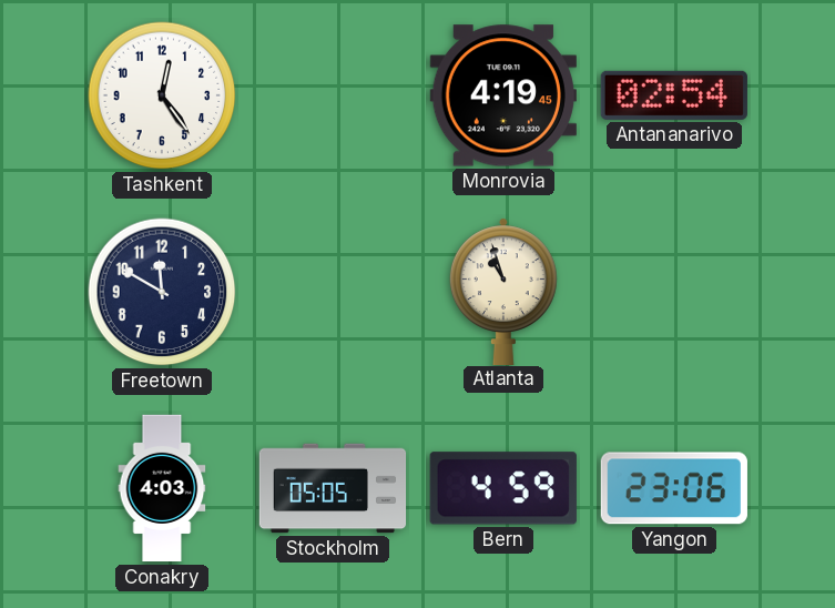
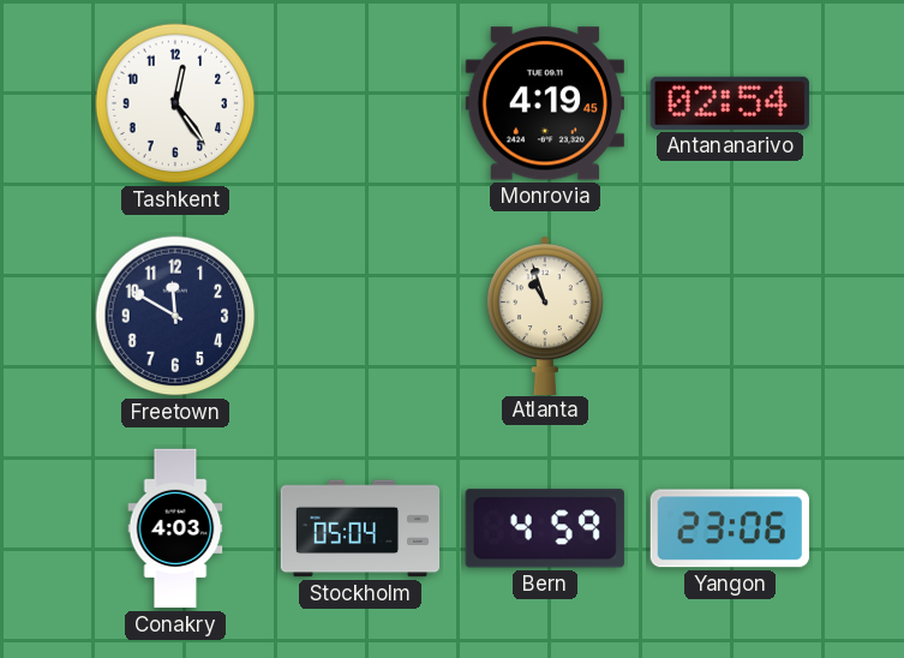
Stockholm: 05:05 -> 05:04 (360, 528)
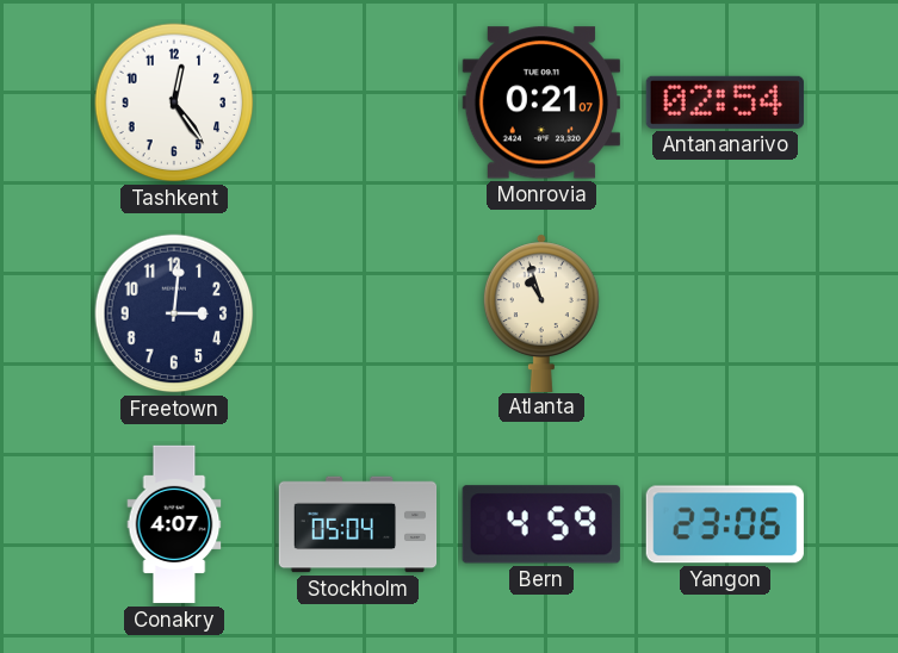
Monrovia: 4:19 -> 0:21 (541, 102)
Freetown: 11:50 -> 3:01 (174, 313)
Conakry: 4:03 -> 4:07 (174, 524)
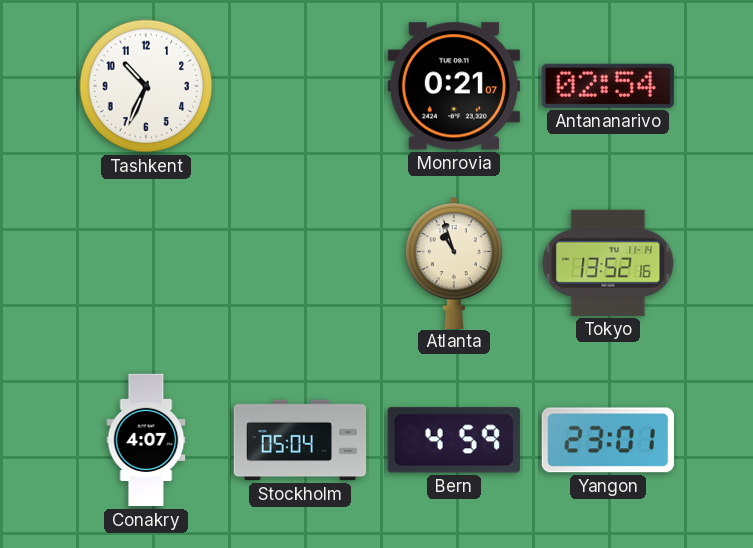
Tashkent: 12:24 -> 10:34 (146, 86)
Freetown: 3:01 -> none (174, 313)
Tokyo: none -> 13:52 (608, 263)
Yangon: 23:06 -> 23:01 (608, 440)
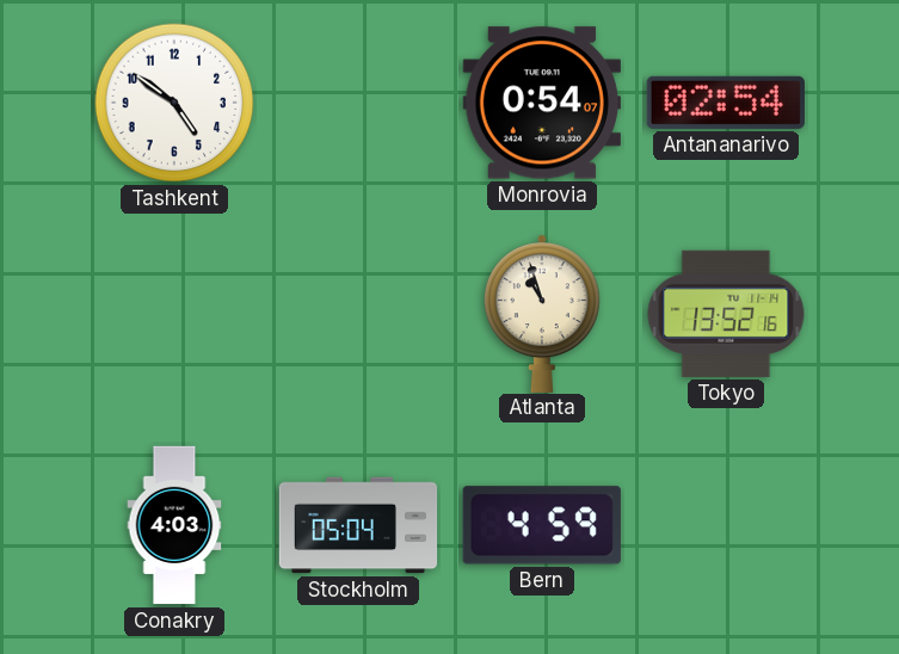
Tashkent: 10:34 -> 4:51 (174, 103)
Monrovia: 0:21 -> 0:54 (542, 103)
Conakry: 4:07 -> 4:03 (174, 525)
Yangon: 23:01 -> none (608, 440)
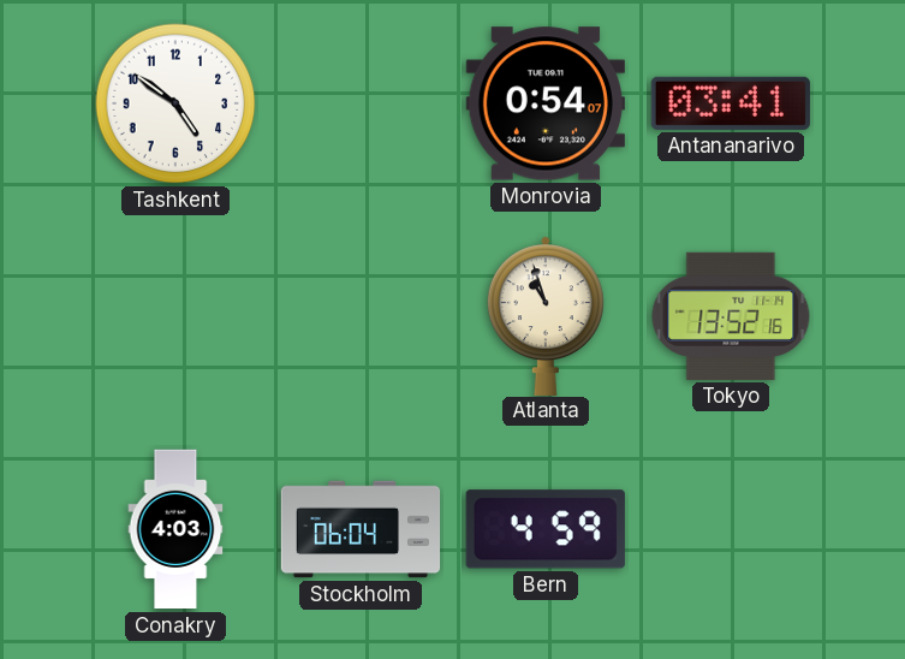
Antananarivo: 02:54 -> 03:41 (731, 103)
Stockholm: 05:04 -> 06:04 (361, 529)
